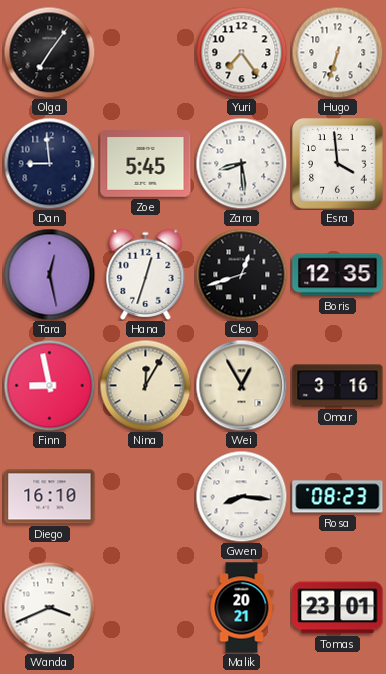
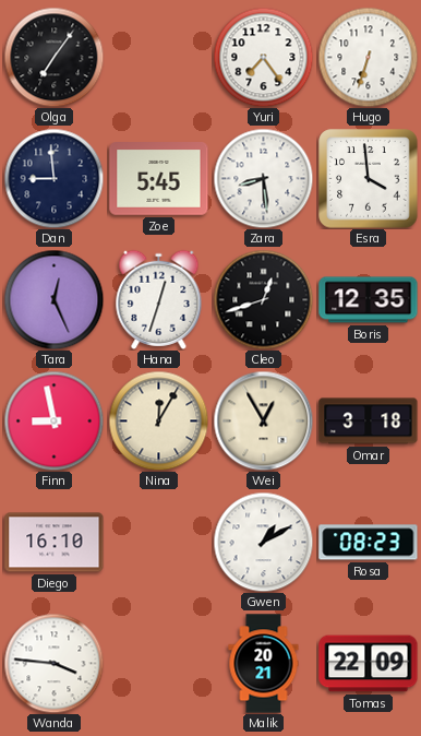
Tara: 12:28 -> 12:26 (53, 299)
Omar: 3:16 -> 3:18 (369, 422)
Gwen: 8:16 -> 1:10 (263, 542)
Wanda: 3:41 -> 3:46 (53, 663)
Tomas: 23:01 -> 22:09 (369, 664)
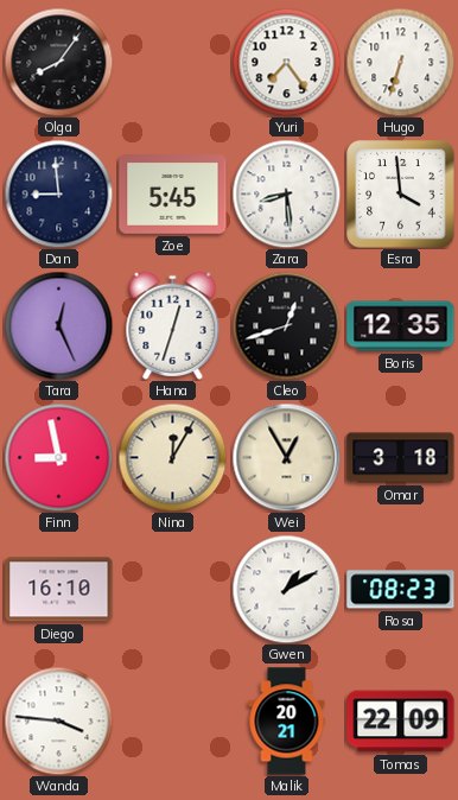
Olga: 7:06 -> 8:06 (58, 62)
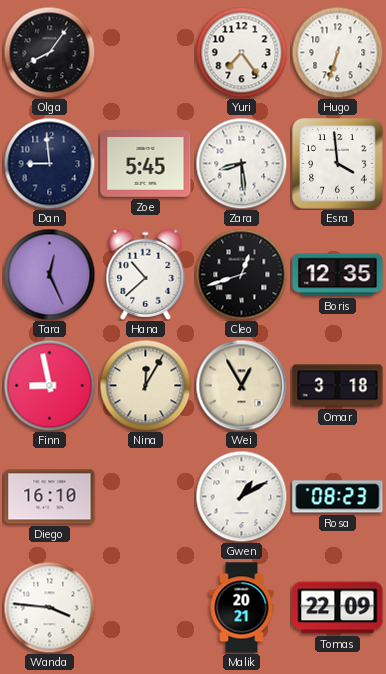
Hana: 12:33 -> 10:38 (146, 274)
